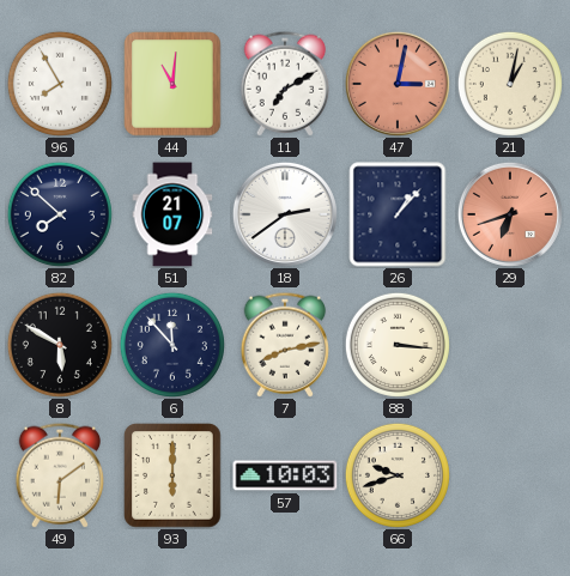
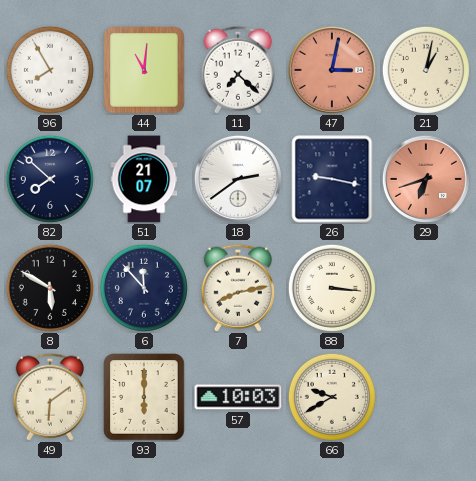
11: 7:10 -> 7:22 (238, 70)
26: 1:07 -> 9:17 (332, 179)
66: 9:42 -> 9:40 (332, 397)
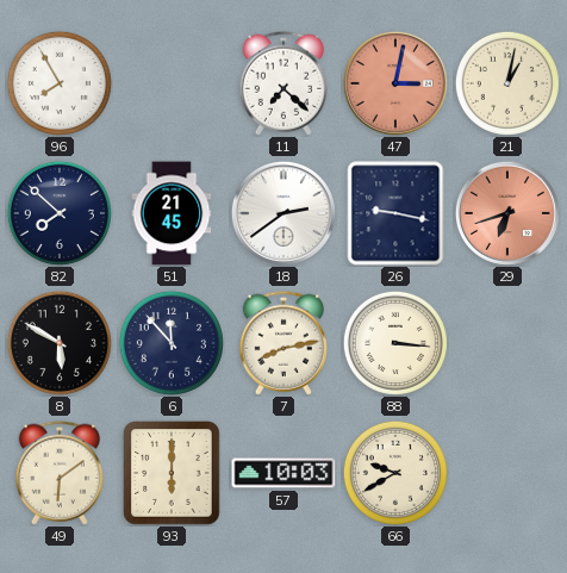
44: 11:01 -> none (144, 70)
51: 21:07 -> 21:45 (172, 213)
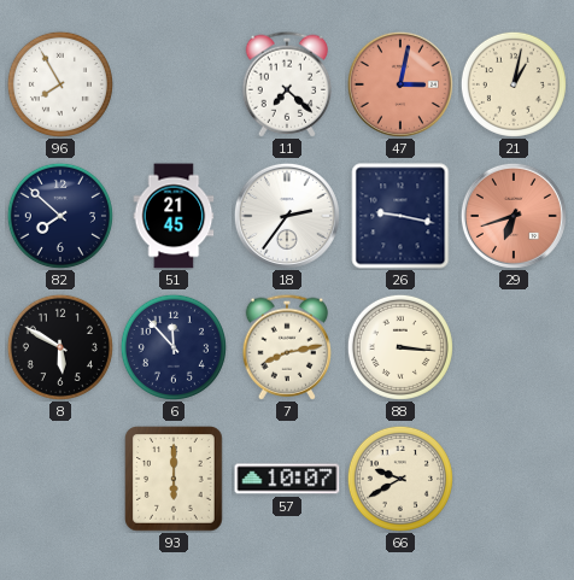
18: 2:39 -> 2:36 (287, 216)
49: 6:09 -> none (60, 473)
57: 10:03 -> 10:07 (287, 479)
